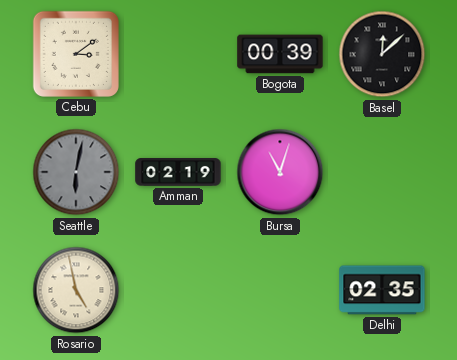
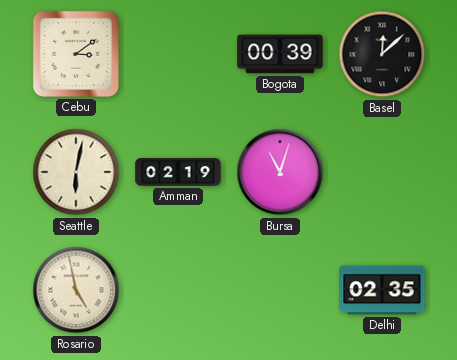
Seattle dial: grey -> cream (76, 172)
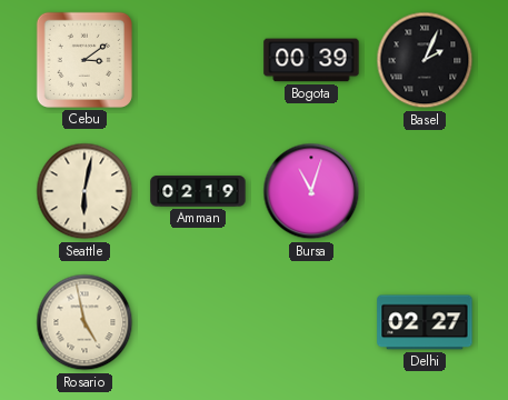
Basel: 12:08 -> 2:04 (425, 60)
Delhi: 02:35 -> 02:27 (425, 322)
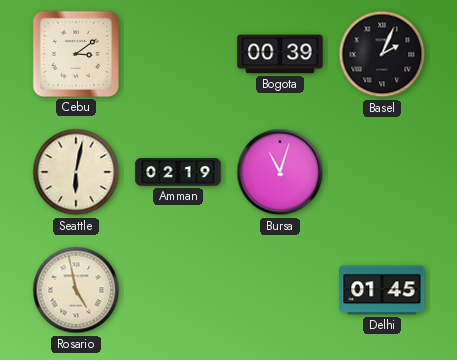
Delhi: 02:27 -> 01:45 (382, 290)
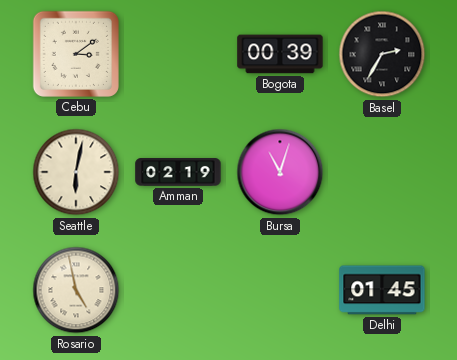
Basel: 2:04 -> 2:35 (382, 54)
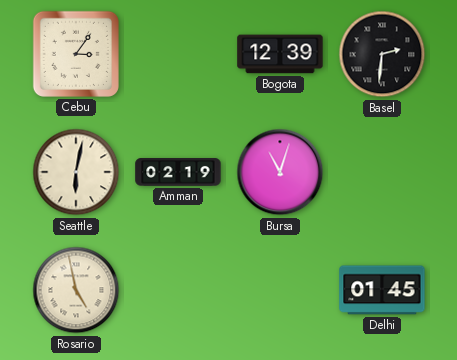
Cebu: 3:09 -> 3:06 (76, 54)
Bogota: 00:39 -> 12:39 (280, 54)
Basel: 2:35 -> 2:31 (382, 54)
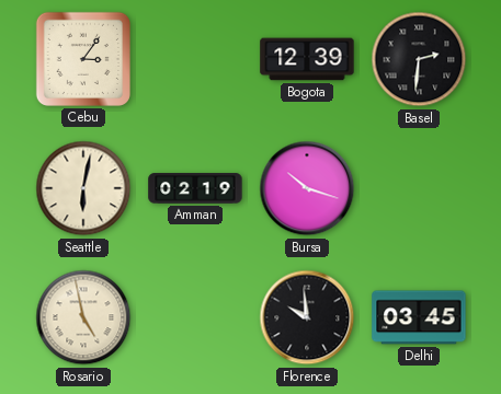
Bursa: 11:03 -> 10:18 (307, 188)
Florence: none -> 9:59 (307, 317)
Delhi: 01:45 -> 03:45 (419, 317)
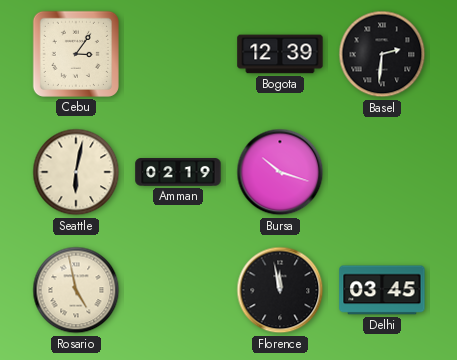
Florence: 9:59 -> 11:58 (280, 290)
